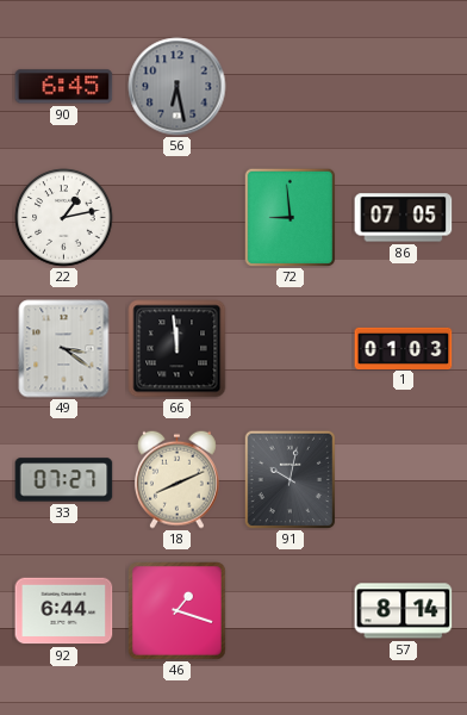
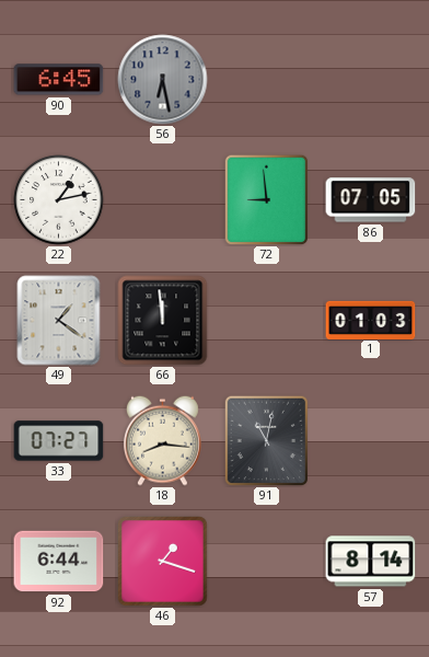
49: 3:21 -> 1:21 (59, 321)
18: 8:11 -> 8:16 (162, 440)
91: 10:02 -> 11:02 (267, 440)
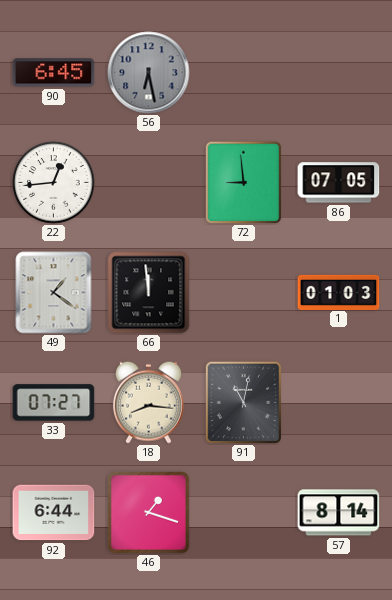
22: 1:13 -> 12:44 (54, 183)
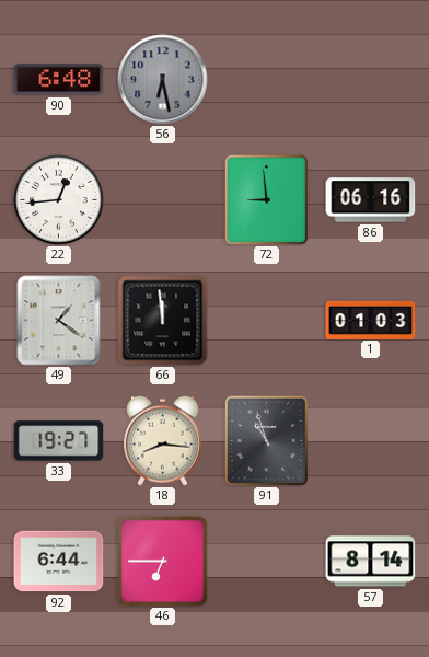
90: 6:45 -> 6:48 (59, 80)
86: 07:05 -> 06:16 (371, 200)
33: 07:27 -> 19:27 (59, 441)
91: 11:02 -> 10:57 (267, 440)
46: 1:18 -> 6:45 (163, 562)
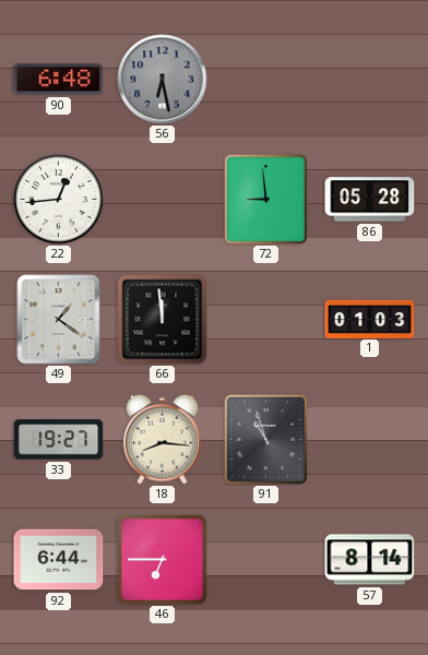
86: 06:16 -> 05:28 (370, 200)
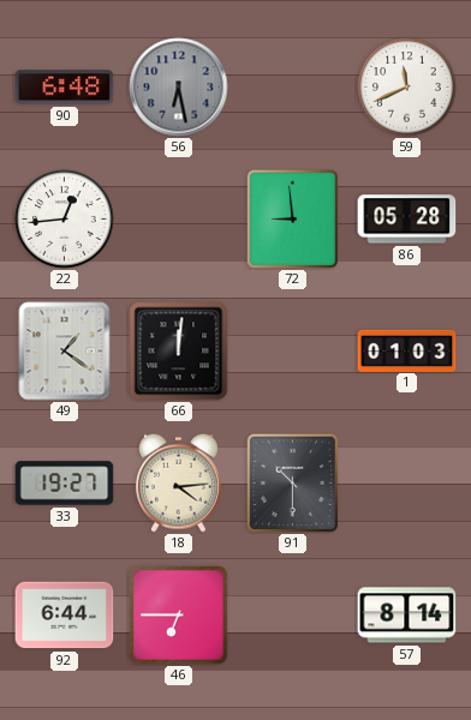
59: none -> 11:41 (407, 88)
66: 11:59 -> 12:01 (179, 352)
18: 8:16 -> 4:14 (178, 482)
91: 10:57 -> 10:30 (293, 482)
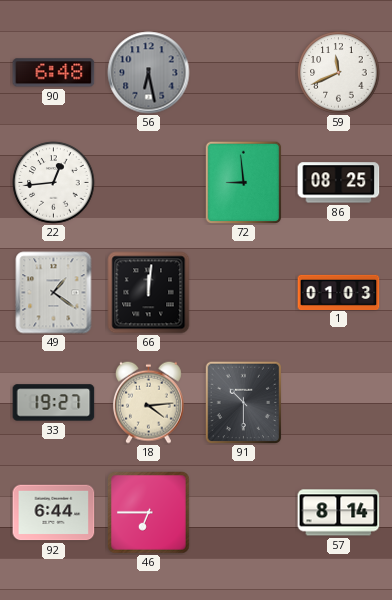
86: 05:28 -> 08:25 (339, 183)
